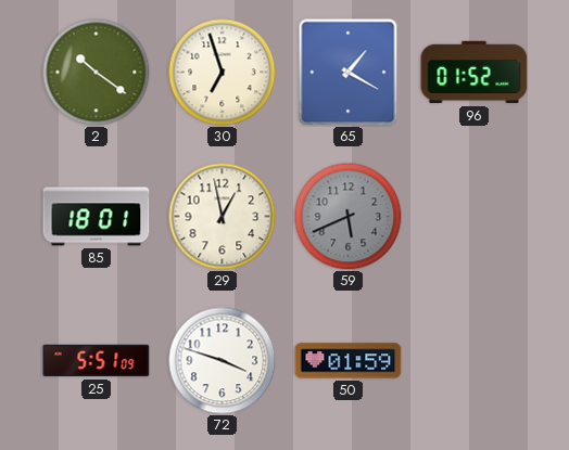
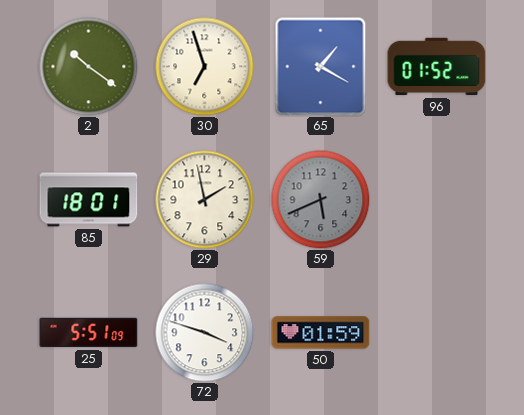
29: 12:58 -> 1:58 (205, 200)
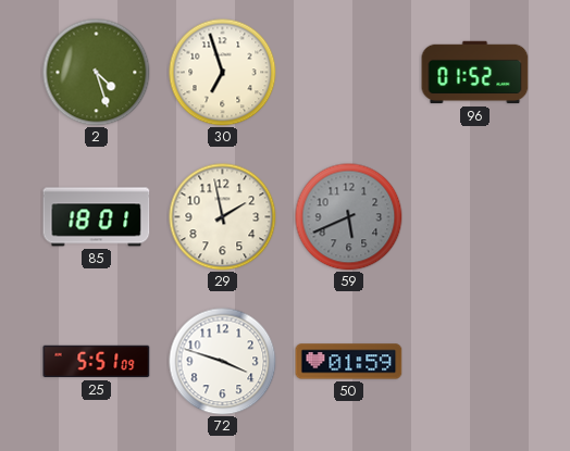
2: 10:21 -> 4:27 (97, 73)
65: 1:20 -> none (321, 67)
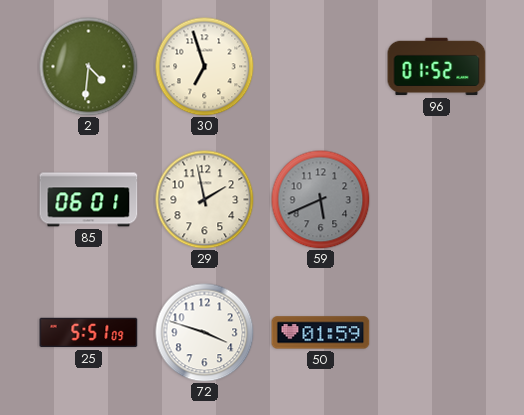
2: 4:27 -> 4:31 (89, 67)
85: 18:01 -> 06:01 (89, 200)
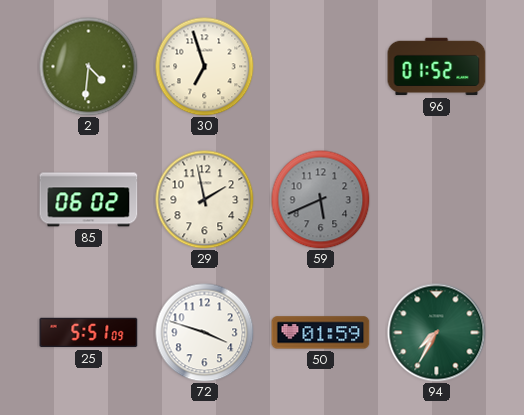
85: 06:01 -> 06:02 (89, 200)
94: none -> 7:35 (437, 333)
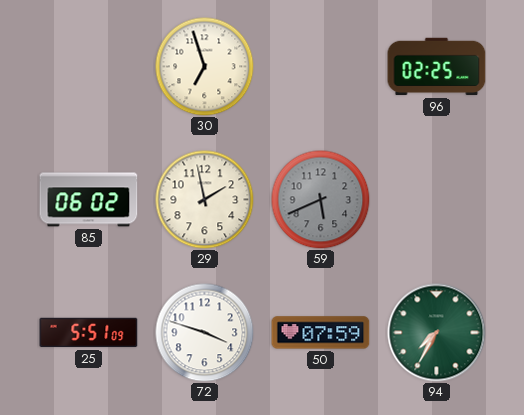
2: 4:31 -> none (89, 67)
96: 01:52 -> 02:25 (437, 67)
50: 01:59 -> 07:59 (321, 333)
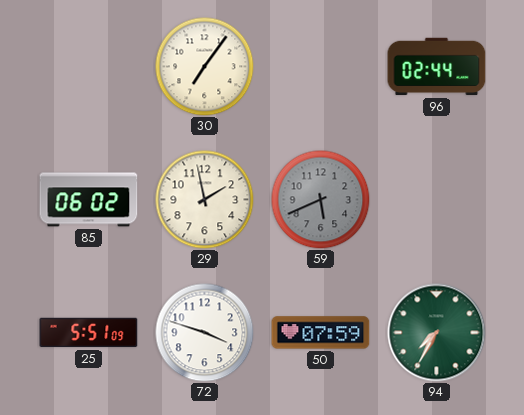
30: 6:57 -> 7:06 (205, 67)
96: 02:25 -> 02:44 (437, 67)
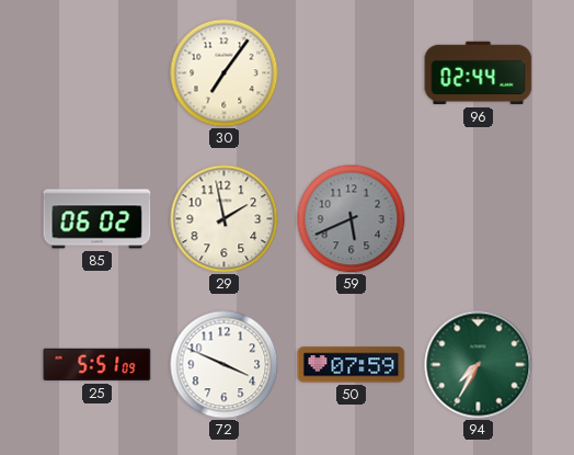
72: 3:48 -> 3:49 (225, 365)
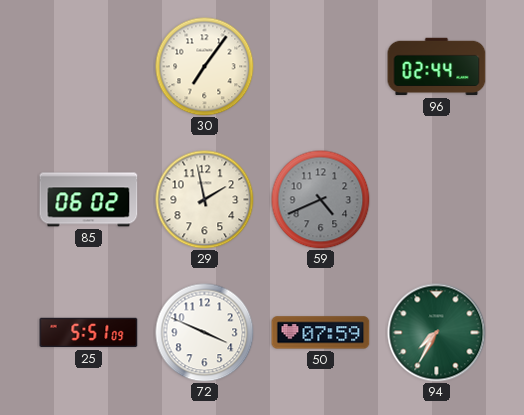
59: 5:41 -> 4:41 (321, 200)
